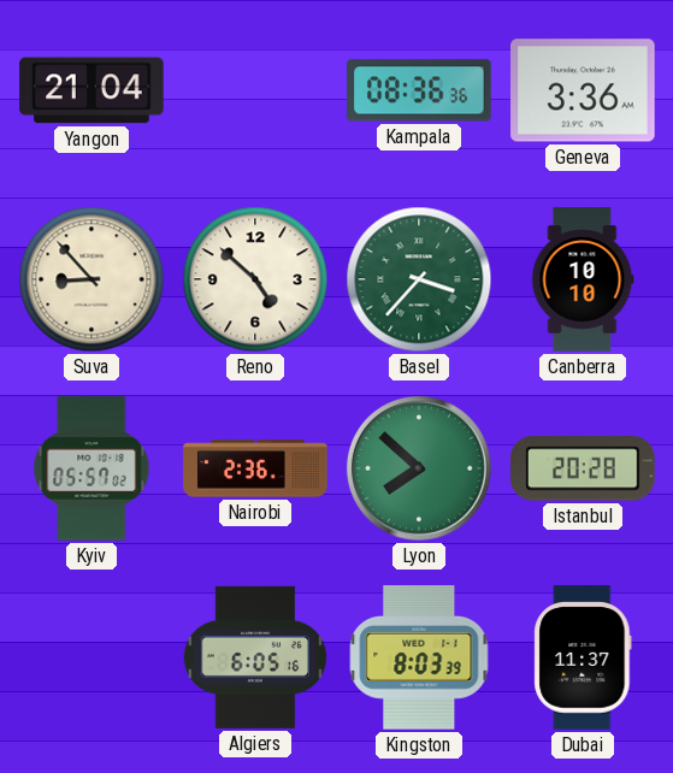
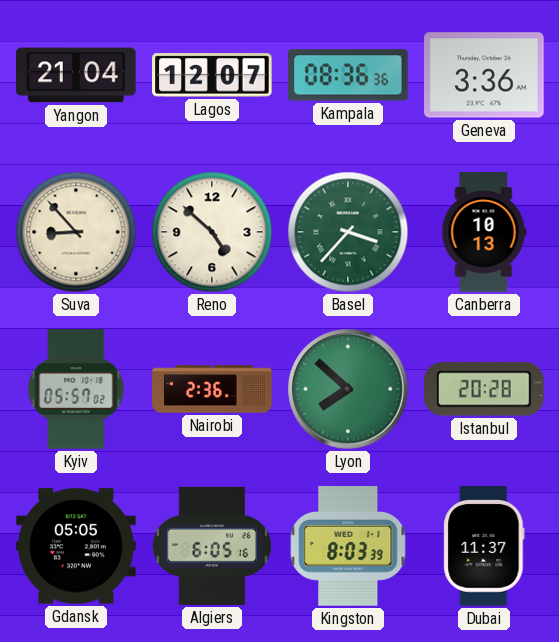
Lagos: none -> 12:07 (212, 75)
Canberra: 10:10 -> 10:13 (484, 232)
Gdansk: none -> 05:05 (76, 546)
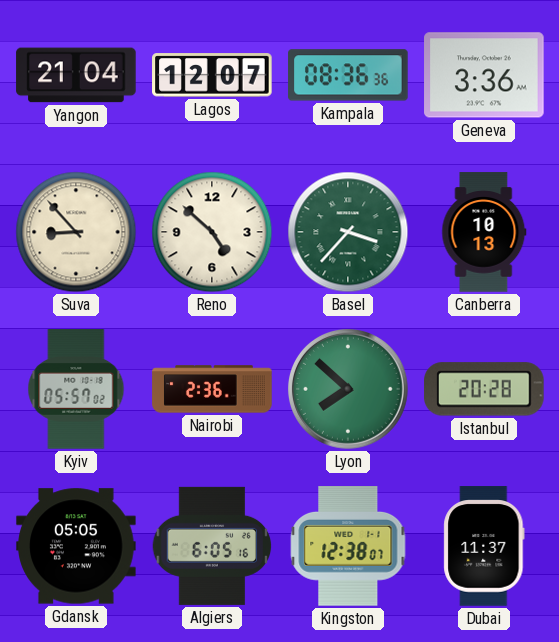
Kingston: 8:03 -> 12:38 (348, 546)
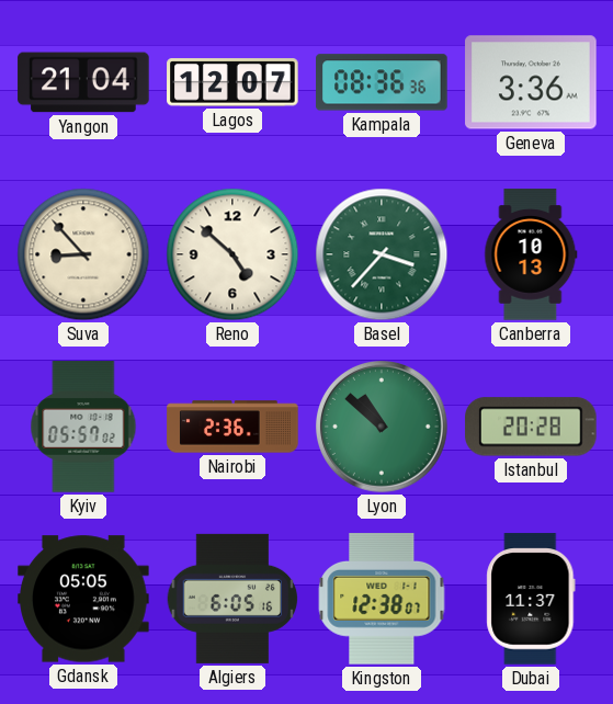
Lyon: 7:52 -> 10:52 (382, 427)
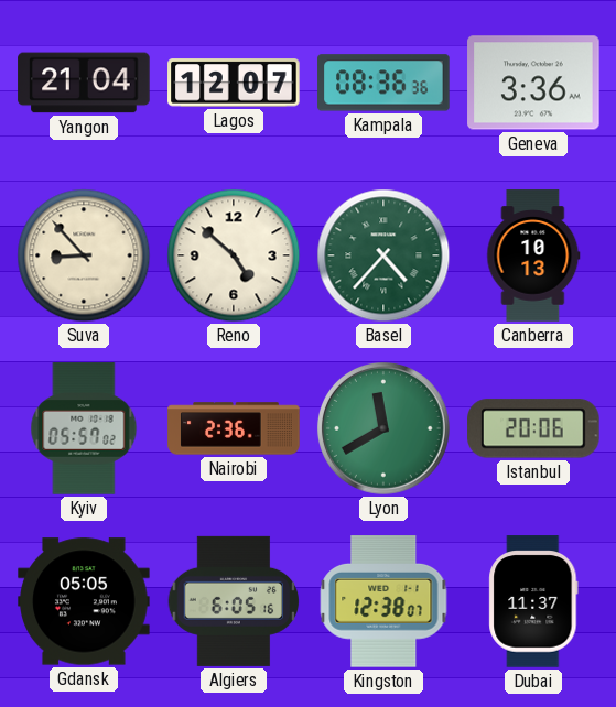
Basel: 3:37 -> 4:37 (383, 255)
Lyon: 10:52 -> 11:40 (383, 428)
Istanbul: 20:28 -> 20:06 (533, 428)
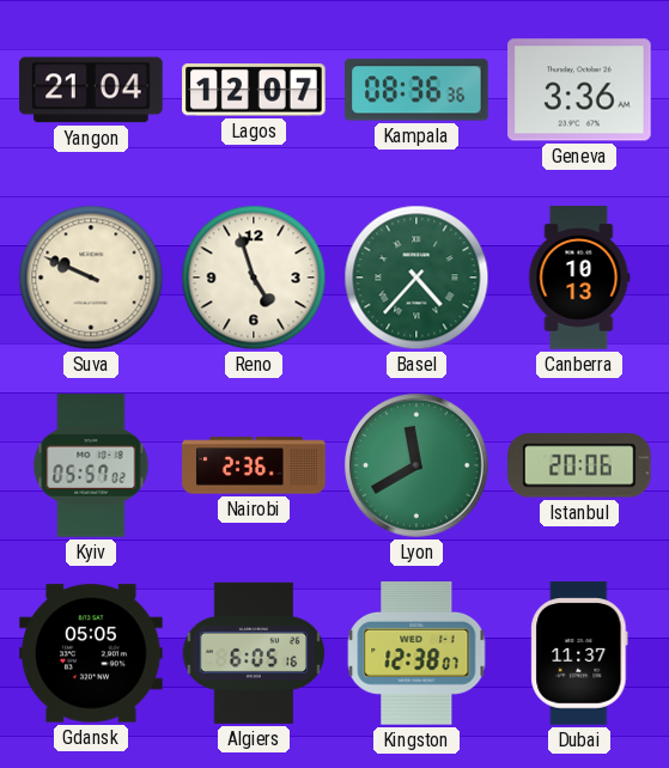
Suva: 8:53 -> 9:49 (91, 278)
Reno: 4:52 -> 4:57 (254, 278)
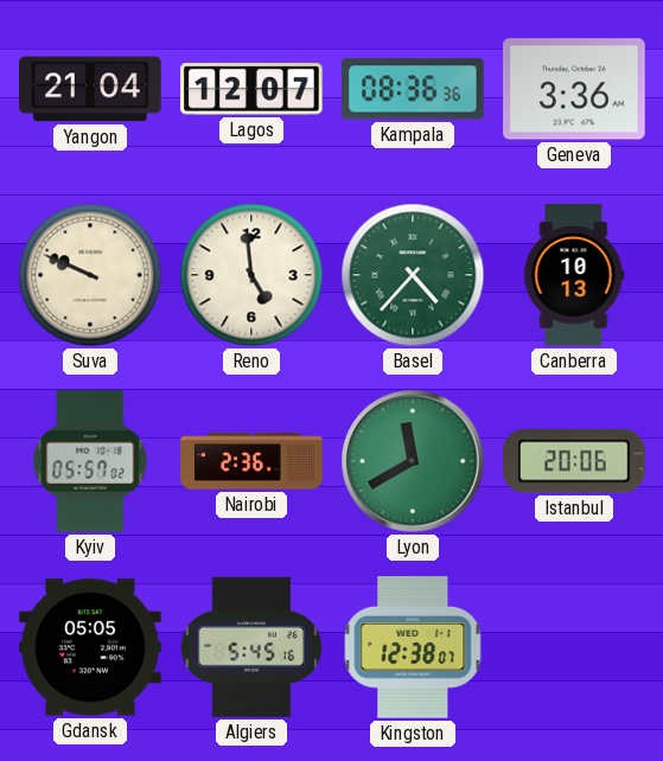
Reno: 4:57 -> 4:59 (251, 275)
Algiers: 6:05 -> 5:45 (251, 647)
Dubai: 11:37 -> none (579, 653)
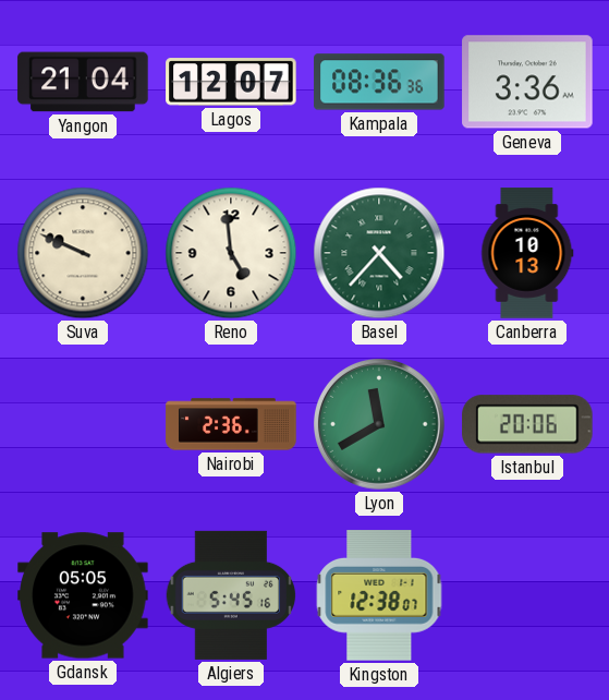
Kyiv: 05:57 -> none (90, 461)
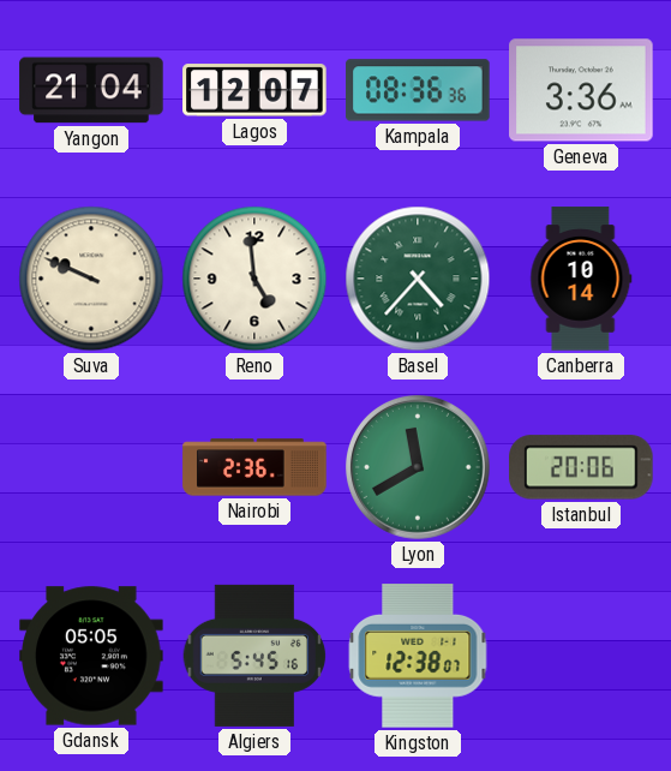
Canberra: 10:13 -> 10:14 (581, 279)
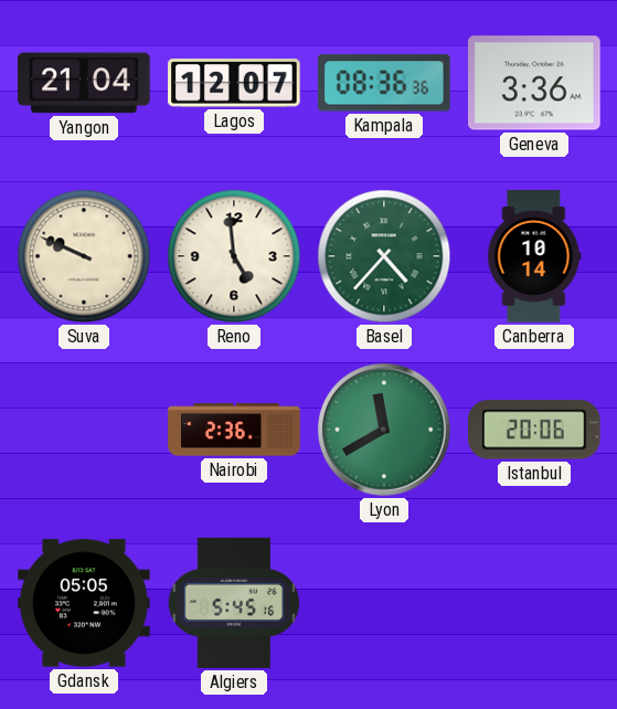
Kingston: 12:38 -> none (418, 656)
